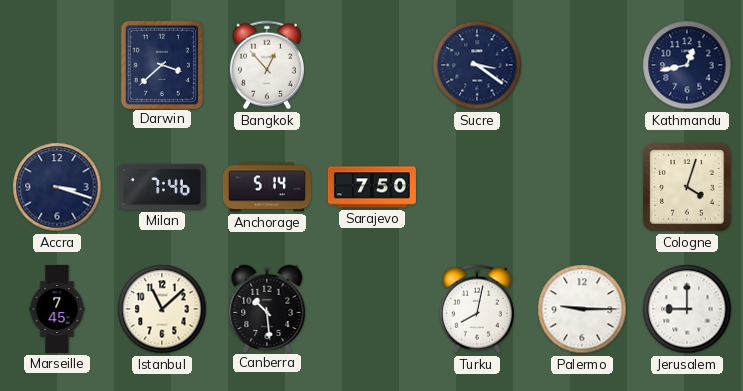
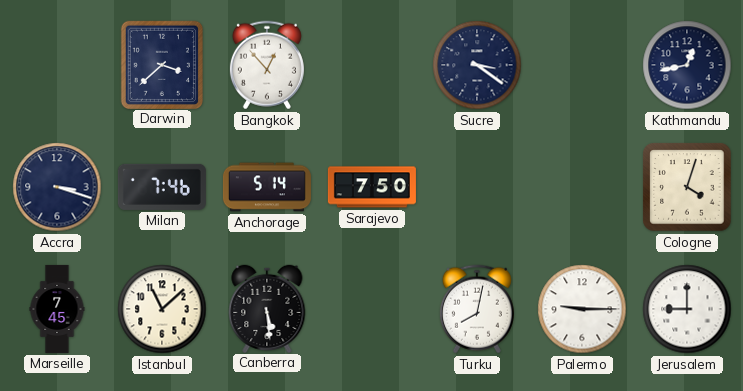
Canberra: 10:29 -> 5:29 (267, 308)
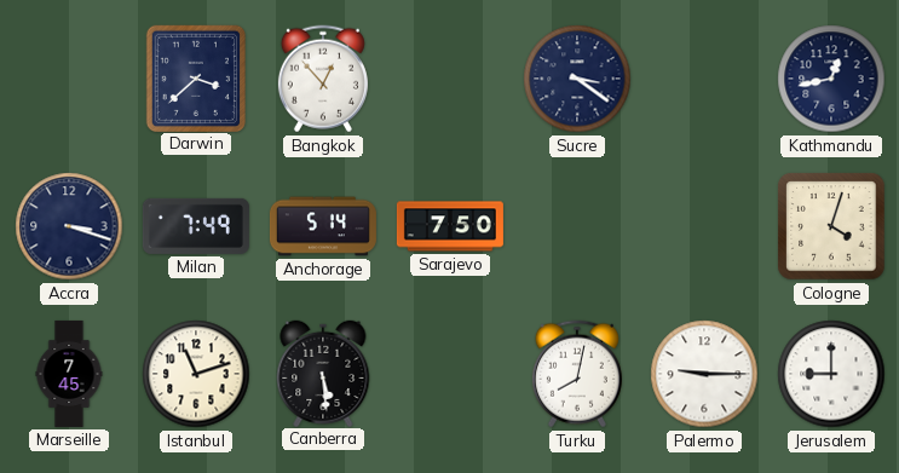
Milan: 7:46 -> 7:49 (196, 226)
Istanbul: 11:08 -> 11:12 (196, 374)
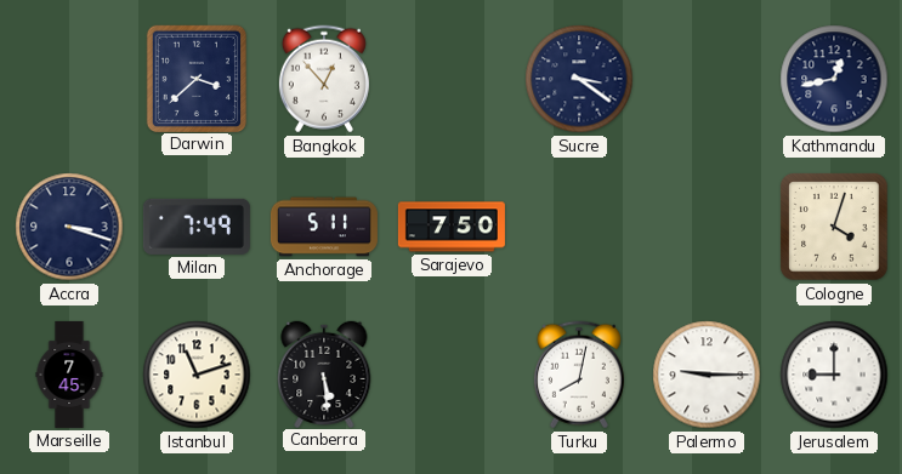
Anchorage: 5:14 -> 5:11 (324, 227)
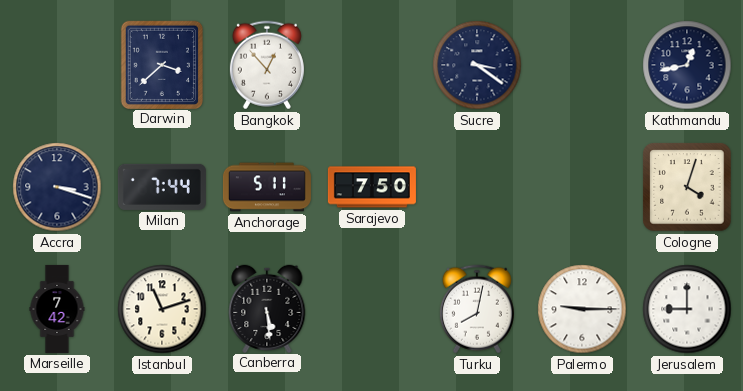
Milan: 7:49 -> 7:44 (162, 187)
Marseille: 7:45 -> 7:42 (57, 309)
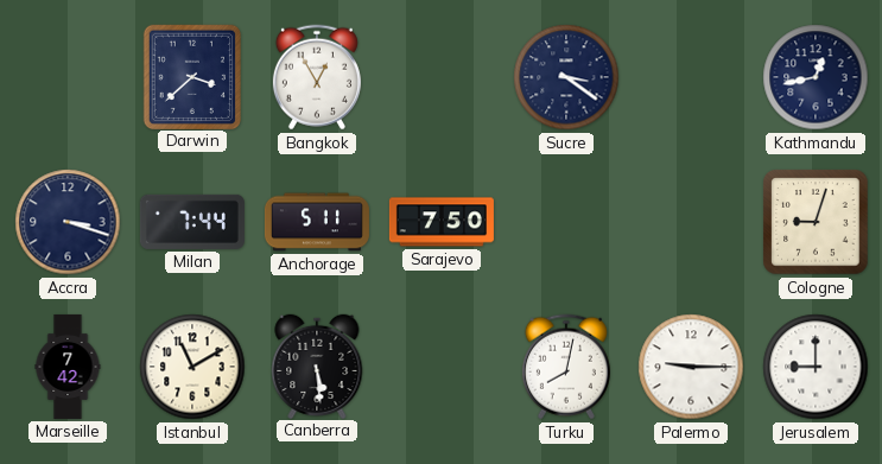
Bangkok: 12:53 -> 12:55 (317, 77)
Cologne: 4:03 -> 9:03 (816, 222)
Istanbul: 11:12 -> 11:10 (192, 367)
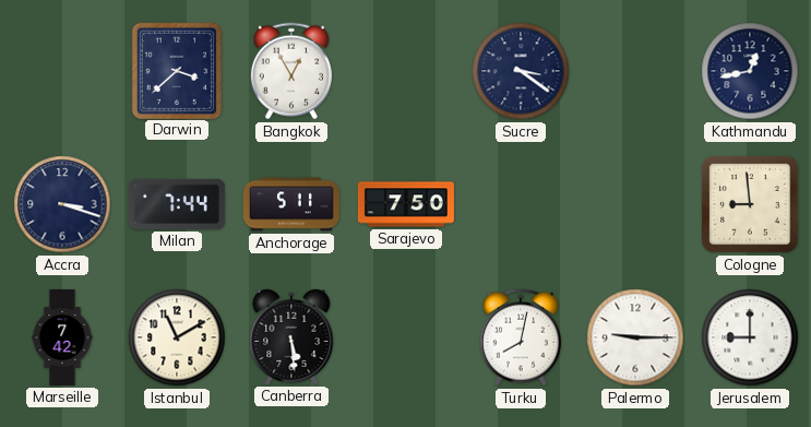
Cologne: 9:03 -> 8:59 (750, 204)
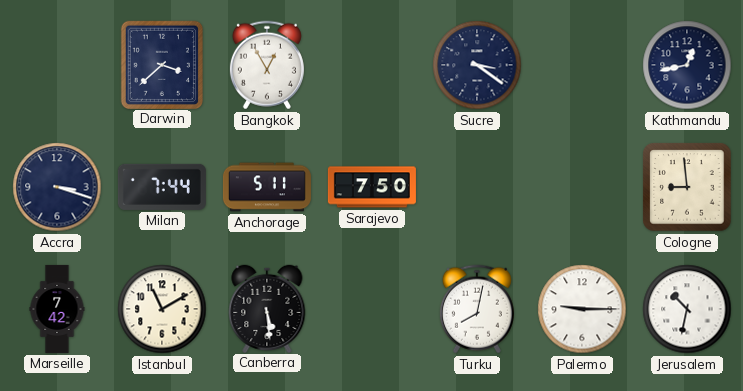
Jerusalem: 9:00 -> 10:32 (687, 309)
